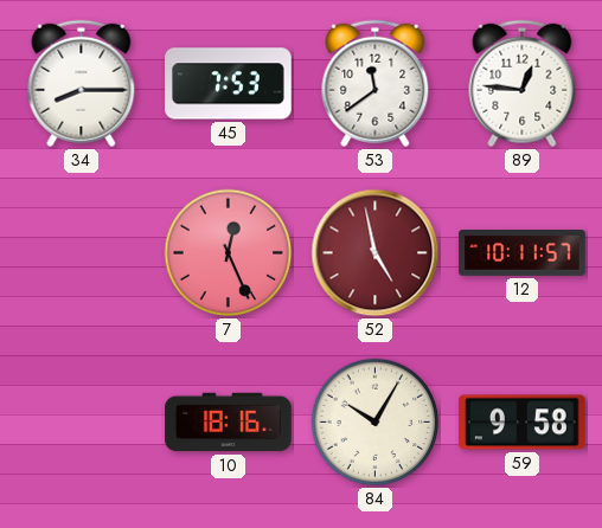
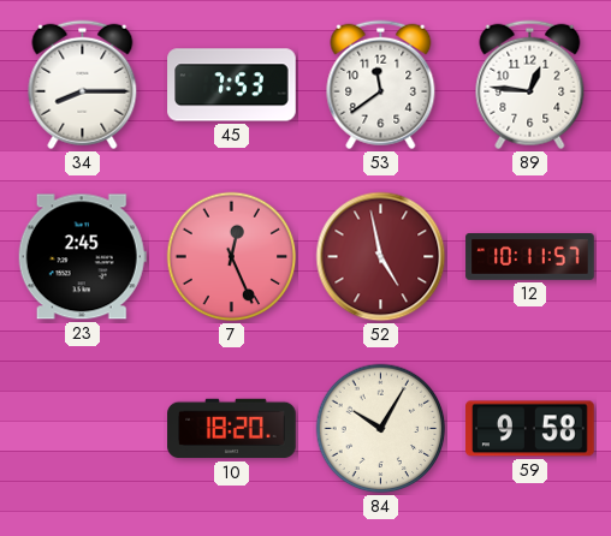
23: none -> 2:45 (82, 257)
10: 18:16 -> 18:20 (232, 429)
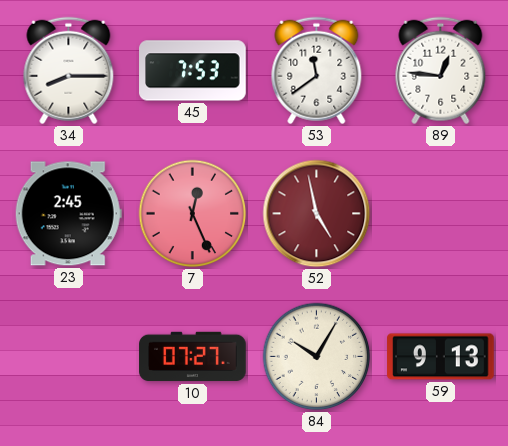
12: 10:11 -> none (530, 257)
10: 18:20 -> 07:27 (193, 357)
59: 9:58 -> 9:13 (441, 357)
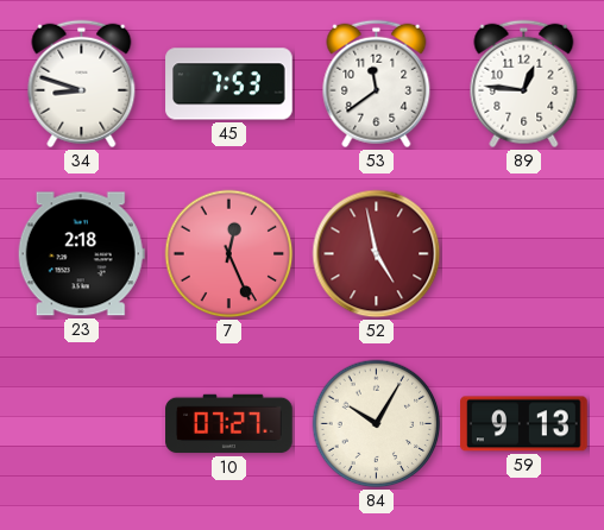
34: 8:15 -> 8:48 (82, 84)
23: 2:45 -> 2:18 (81, 254)
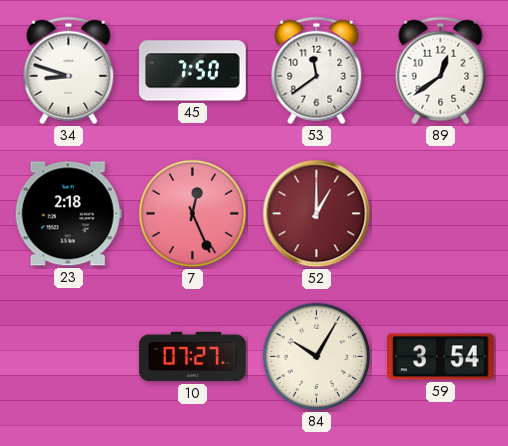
45: 7:53 -> 7:50 (193, 71)
89: 12:46 -> 12:39 (441, 71)
52: 4:58 -> 1:00 (317, 214)
59: 9:13 -> 3:54 (441, 357)
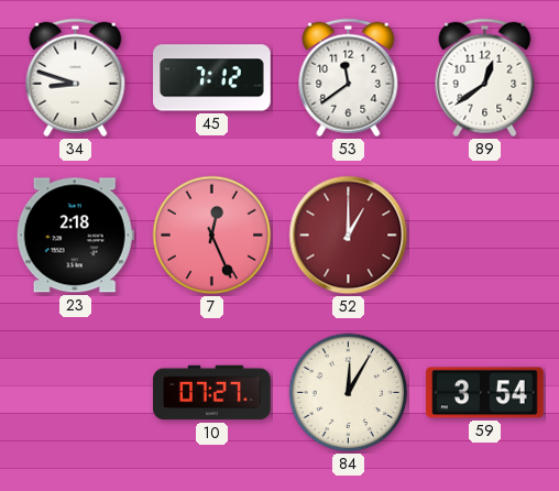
45: 7:50 -> 7:12 (212, 78)
84: 10:05 -> 12:05 (349, 393)
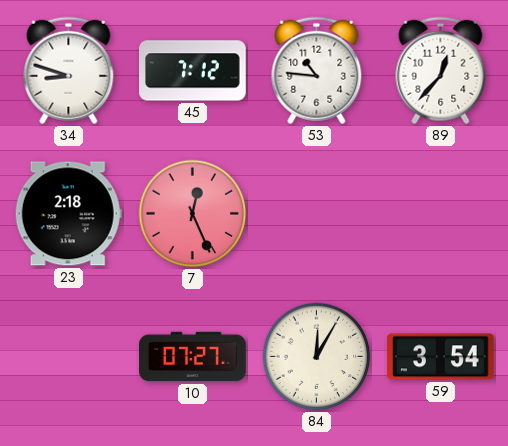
53: 11:39 -> 10:46 (317, 71)
89: 12:39 -> 12:37 (441, 71)
52: 1:00 -> none (349, 236)
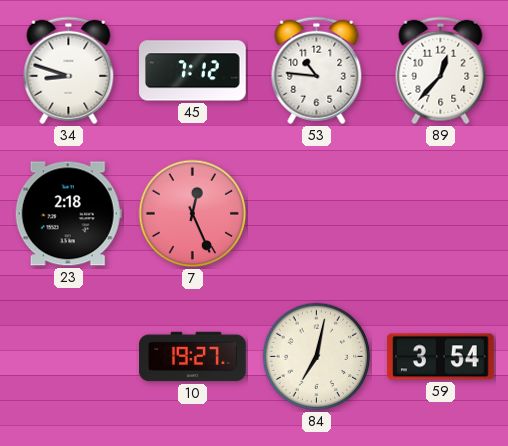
10: 07:27 -> 19:27 (193, 357)
84: 12:05 -> 7:02 (317, 357)
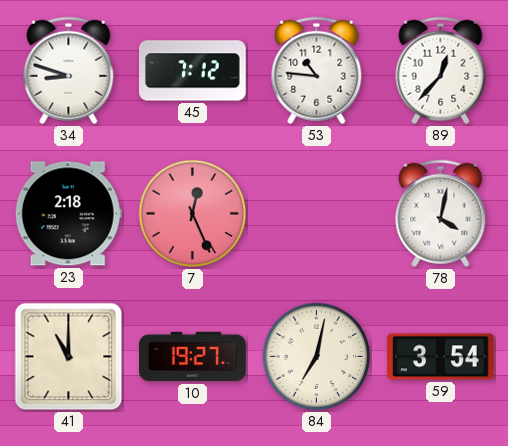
78: none -> 4:02 (441, 214)
41: none -> 11:00 (69, 357)
